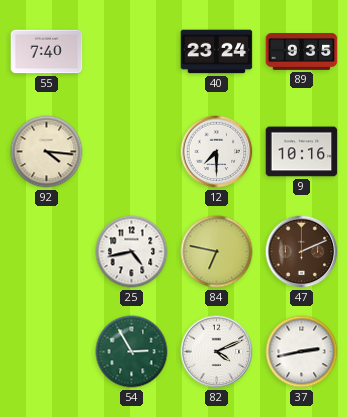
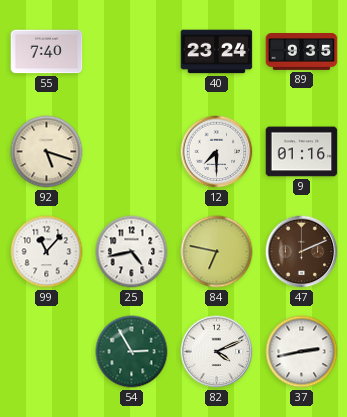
92: 4:16 -> 5:18 (47, 152)
9: 10:16 -> 01:16 (302, 152)
99: none -> 11:07 (47, 252)
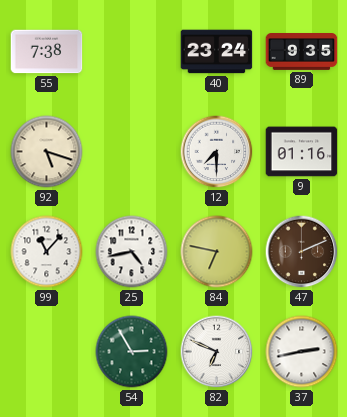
55: 7:40 -> 7:38 (47, 52)
82: 4:11 -> 6:49 (217, 352)
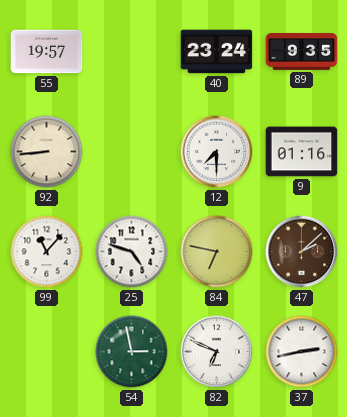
55: 7:38 -> 19:57 (47, 52)
92: 5:18 -> 8:44 (47, 152)
25: 4:43 -> 4:48 (132, 252)
47: 2:11 -> 2:08 (302, 252)
54: 2:55 -> 2:58 (132, 352)
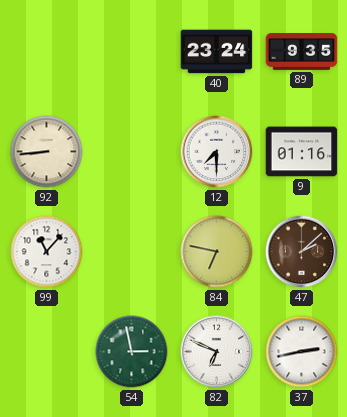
55: 19:57 -> none (47, 52)
25: 4:48 -> none (132, 252)
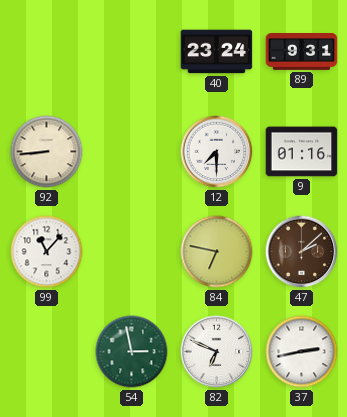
89: 9:35 -> 9:31 (302, 52)
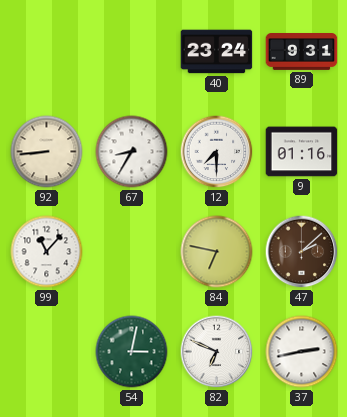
67: none -> 8:35 (132, 152)
54: 2:58 -> 3:02 (132, 352)
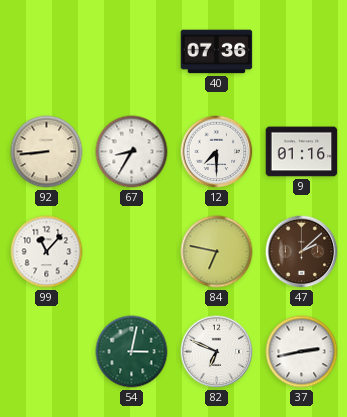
40: 23:24 -> 07:36 (217, 52)
89: 9:31 -> none (302, 52)
